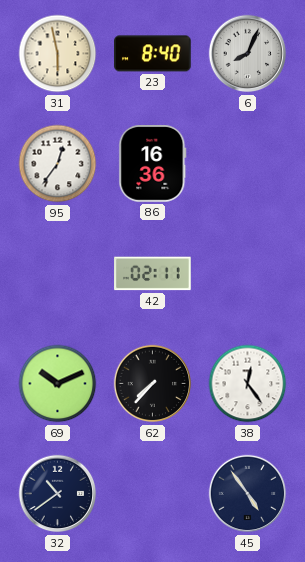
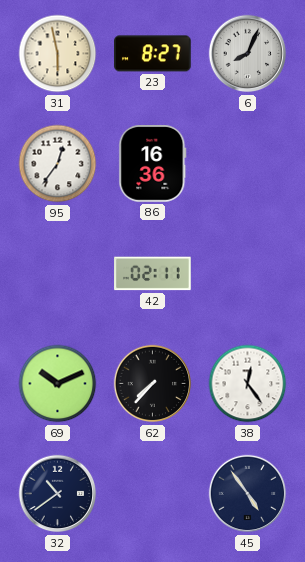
23: 8:40 -> 8:27 (153, 54)
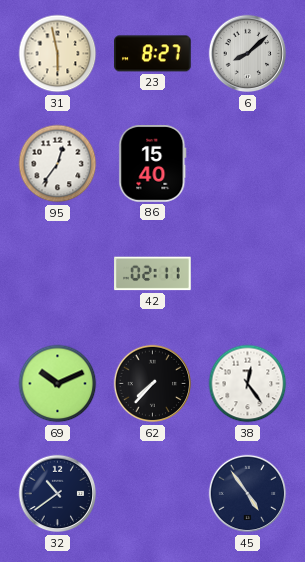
6: 8:04 -> 8:08 (248, 54)
86: 16:36 -> 15:40 (153, 164)
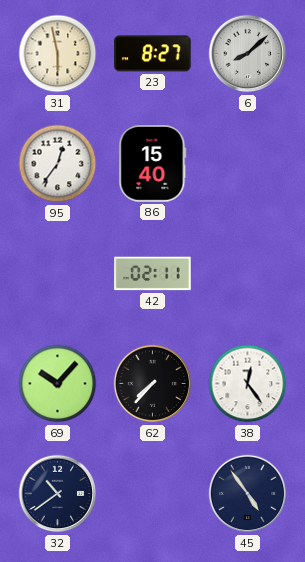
69: 10:11 -> 10:07 (58, 384)
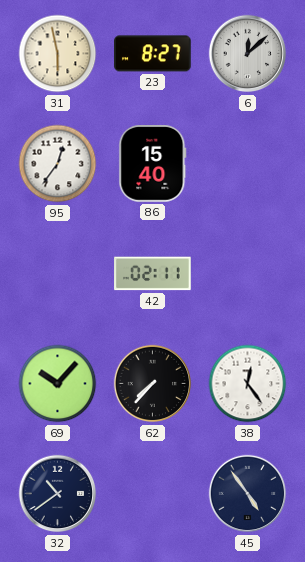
6: 8:08 -> 12:08 (248, 54)
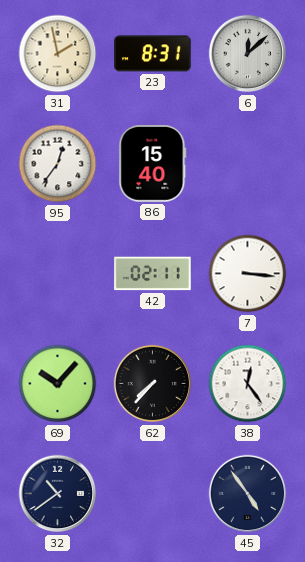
31: 5:58 -> 1:58 (58, 54)
23: 8:27 -> 8:31 (153, 54)
7: none -> 3:16 (248, 274)
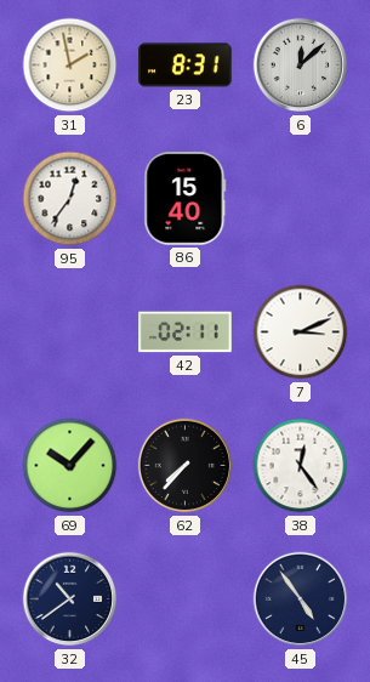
7: 3:16 -> 3:11 (301, 333)
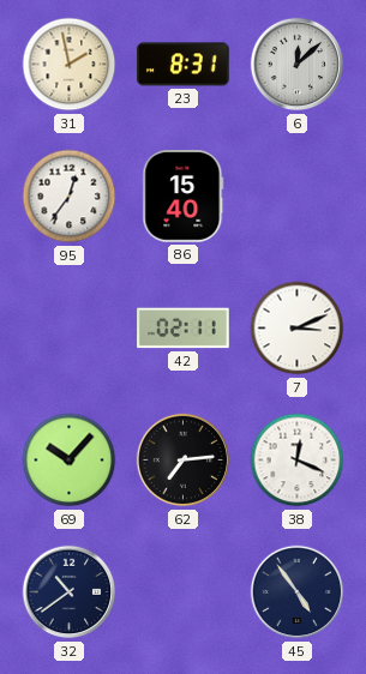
62: 7:37 -> 7:14 (184, 461)
38: 12:24 -> 12:19 (298, 461)
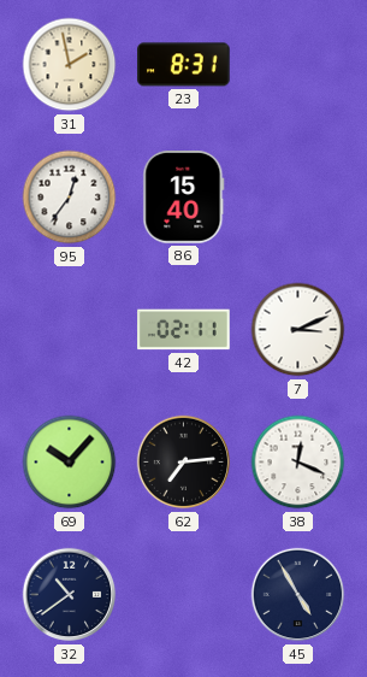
6: 12:08 -> none (298, 65)
45: 4:54 -> 4:55 (298, 595)
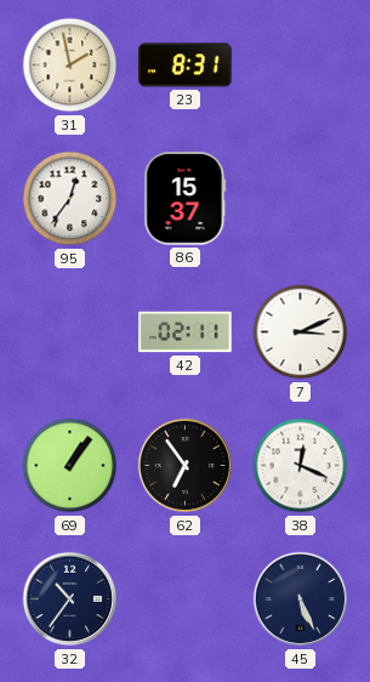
86: 15:40 -> 15:37 (186, 199)
69: 10:07 -> 1:06 (70, 466)
62: 7:14 -> 6:54 (186, 466)
32: 10:39 -> 10:36 (70, 599)
45: 4:55 -> 5:26 (301, 599)
